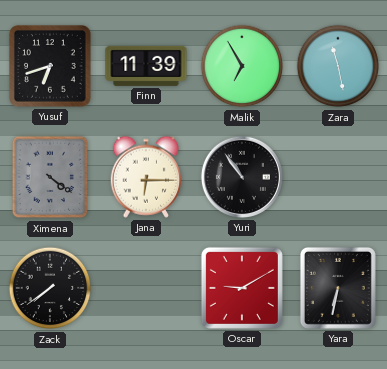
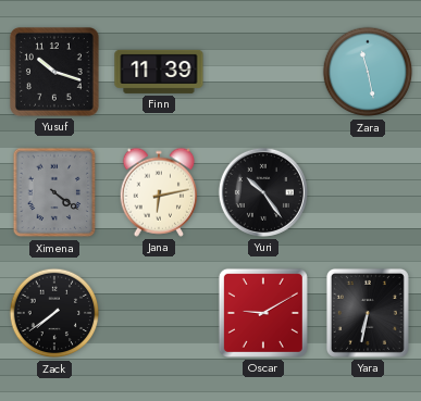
Yusuf: 6:42 -> 10:18 (55, 73)
Malik: 6:55 -> none (242, 66)
Jana: 6:15 -> 6:13 (159, 192)
Yuri: 10:54 -> 10:24 (263, 192)
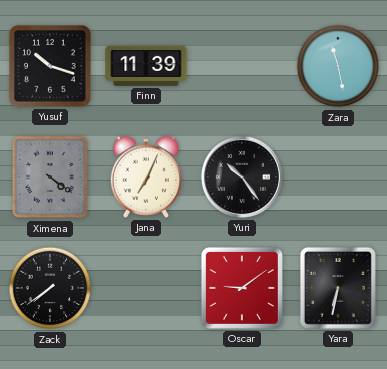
Jana: 6:13 -> 7:04 (146, 177)
Oscar: 9:10 -> 9:09 (242, 288)
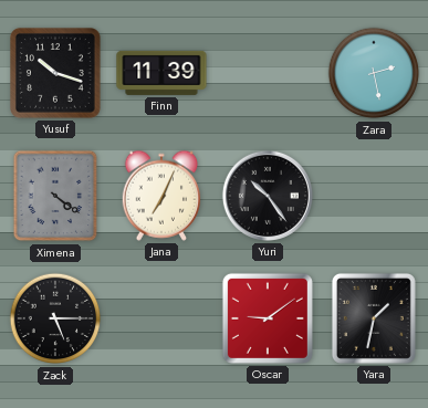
Zara: 11:28 -> 2:28 (374, 73)
Zack: 7:39 -> 5:15 (55, 318)
Yara: 6:32 -> 1:32 (374, 318)
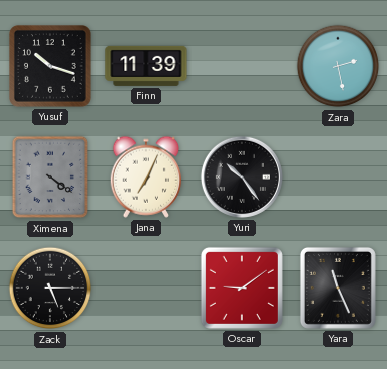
Yara: 1:32 -> 11:26 (338, 288)
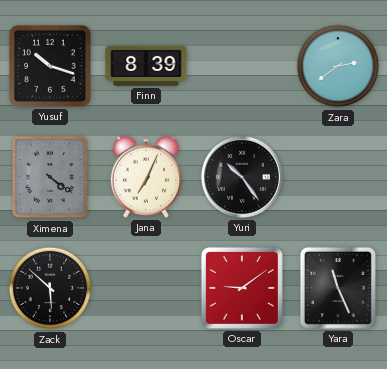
Finn: 11:39 -> 8:39 (146, 66)
Zara: 2:28 -> 2:39 (338, 66)
Zack: 5:15 -> 5:52 (50, 288)
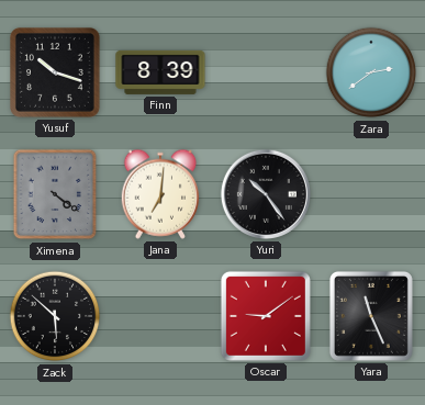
Jana: 7:04 -> 7:01 (160, 194)
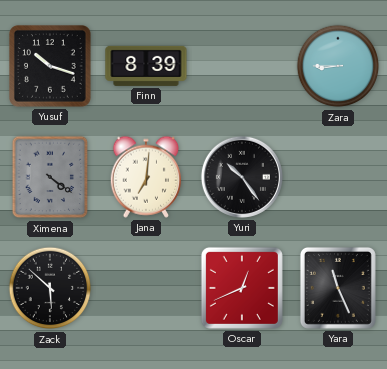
Zara: 2:39 -> 8:45 (338, 66)
Oscar: 9:09 -> 12:41 (242, 288)
